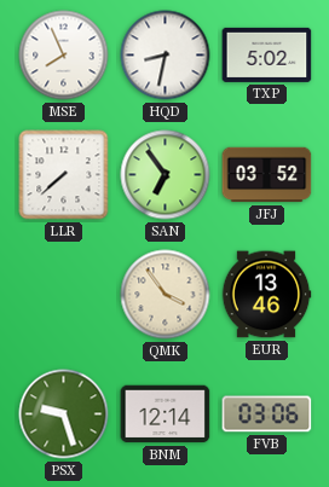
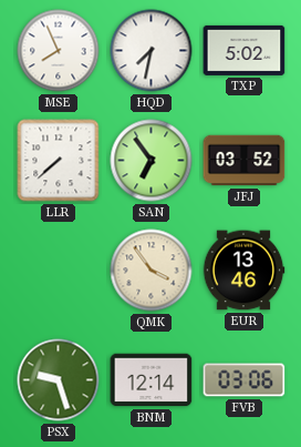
HQD: 8:32 -> 7:32 (152, 51)
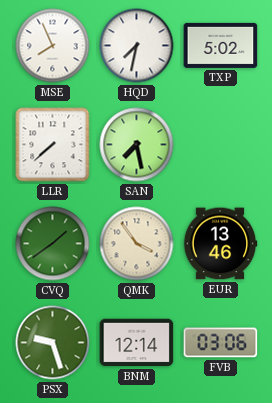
SAN: 6:54 -> 7:28 (137, 145)
JFJ: 03:52 -> none (245, 161)
CVQ: none -> 1:39 (53, 244)
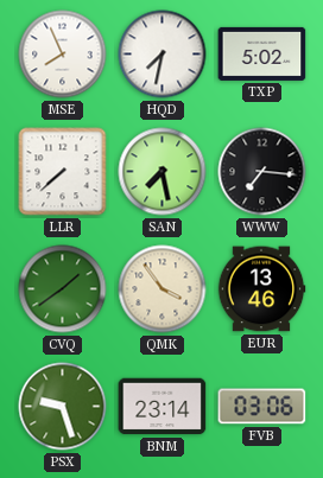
WWW: none -> 7:16 (262, 172)
BNM: 12:14 -> 23:14 (163, 407)
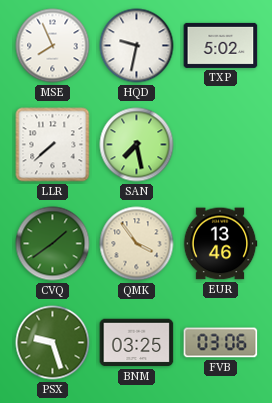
HQD: 7:32 -> 9:32 (137, 46)
WWW: 7:16 -> none (262, 172)
BNM: 23:14 -> 03:25 (137, 343)
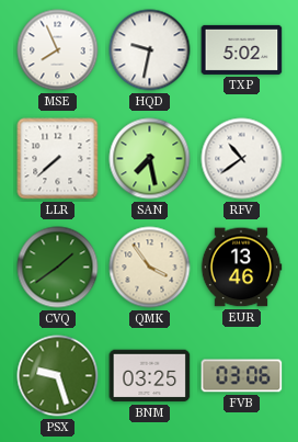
RFV: none -> 10:39 (242, 159)
